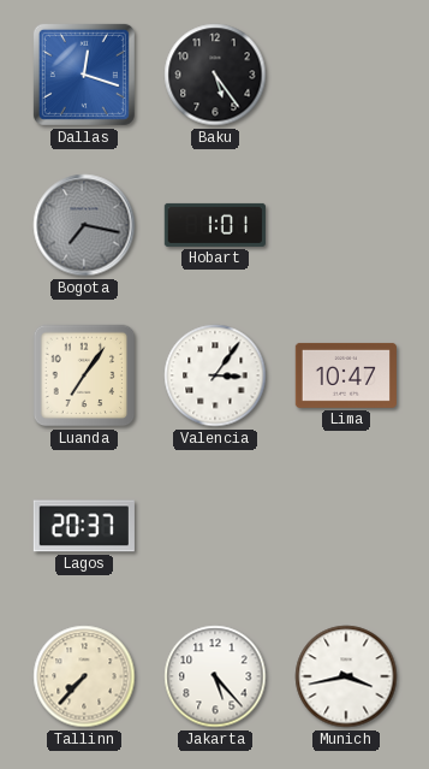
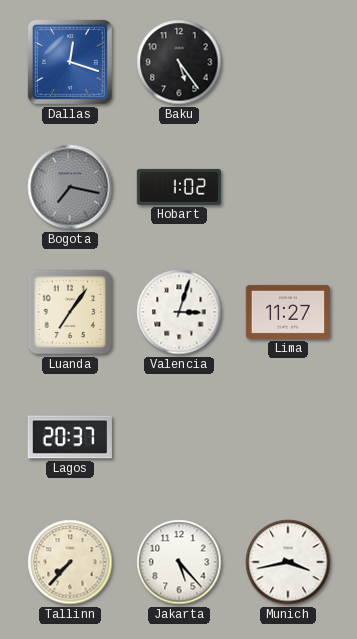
Hobart: 1:01 -> 1:02 (179, 187)
Valencia: 3:06 -> 3:03 (179, 312)
Lima: 10:47 -> 11:27 (287, 312)
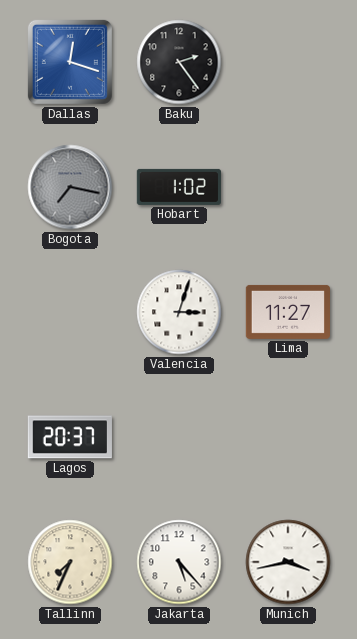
Baku: 5:24 -> 2:24 (179, 62)
Luanda: 7:06 -> none (70, 312)
Tallinn: 7:37 -> 7:34 (70, 562)
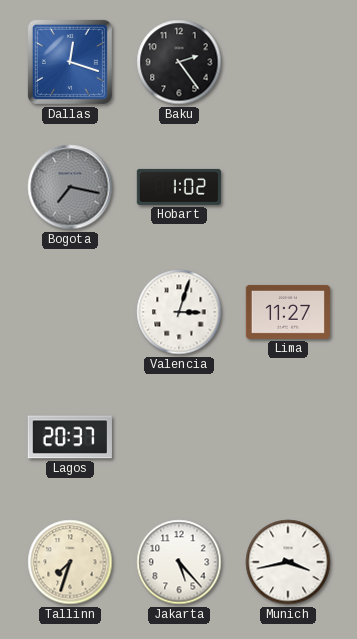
Tallinn: 7:34 -> 7:33 (70, 562)
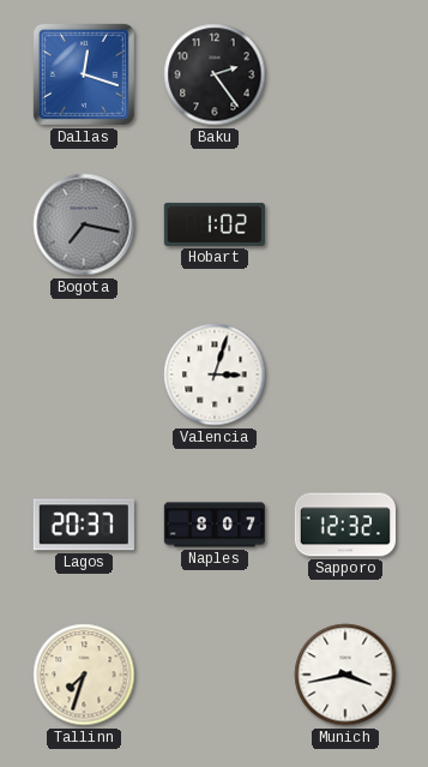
Lima: 11:27 -> none (287, 312)
Naples: none -> 8:07 (215, 525)
Sapporo: none -> 12:32 (344, 525)
Jakarta: 5:23 -> none (179, 562)
